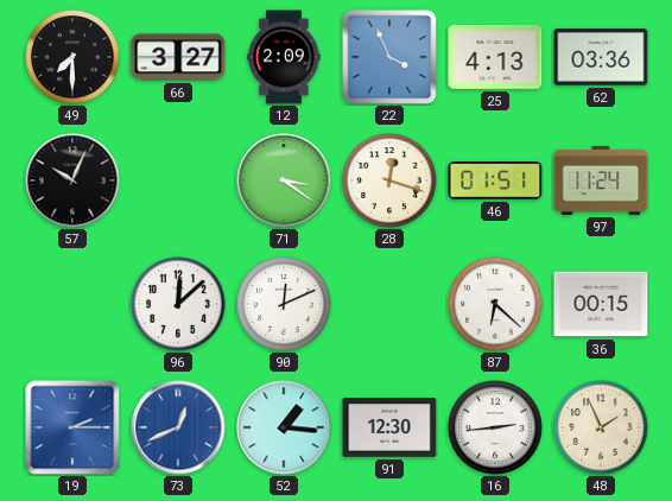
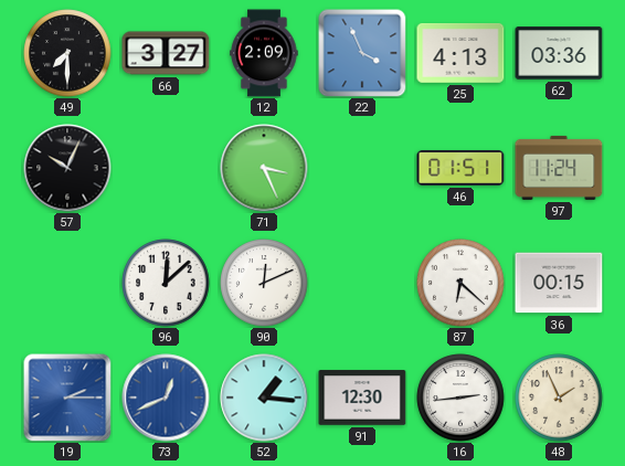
71: 3:21 -> 3:26 (264, 168)
28: 12:18 -> none (389, 180)
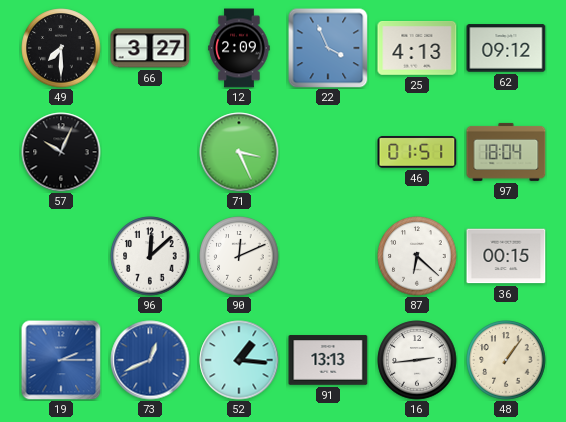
62: 03:36 -> 09:12 (506, 48)
97: 11:24 -> 18:04 (506, 152)
91: 12:30 -> 13:13 (328, 360)
48: 1:56 -> 1:06 (506, 360)
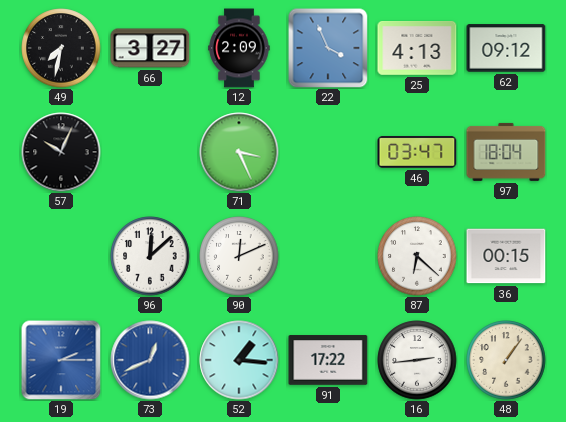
49: 7:30 -> 7:32 (61, 48)
46: 01:51 -> 03:47 (417, 153)
91: 13:13 -> 17:22 (328, 360)
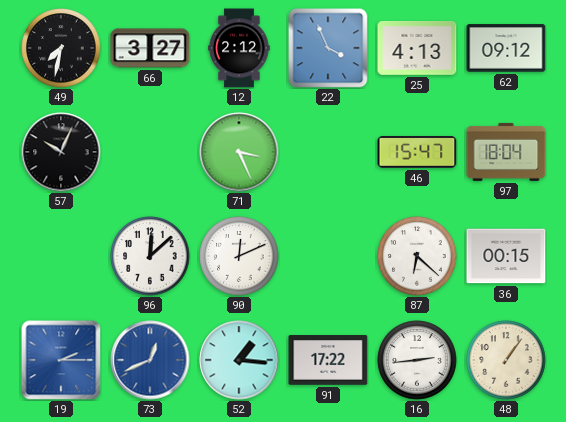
12: 2:09 -> 2:12 (239, 48)
46: 03:47 -> 15:47 (417, 153)
